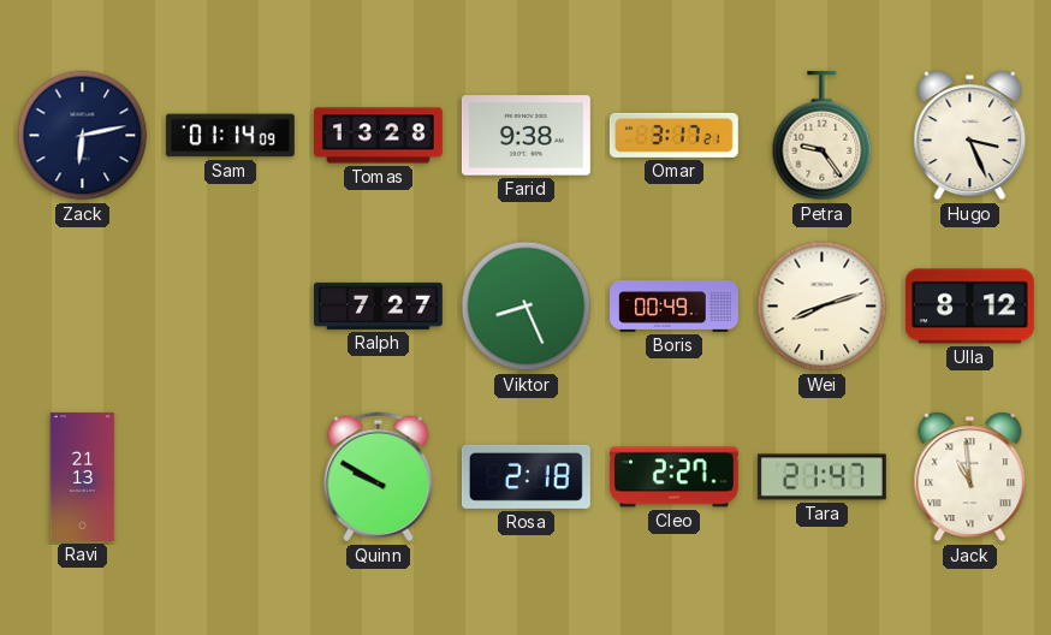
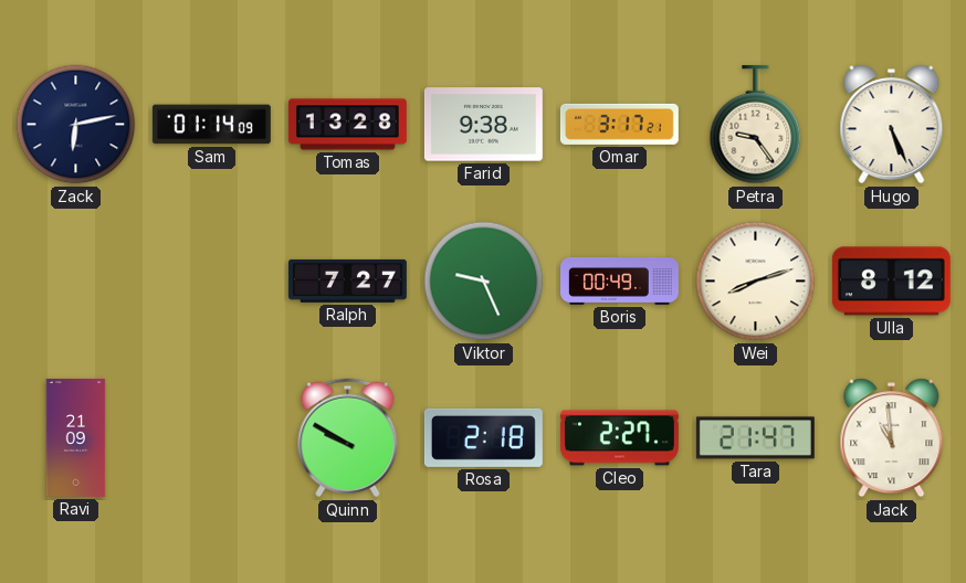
Hugo: 3:26 -> 5:26 (892, 125)
Viktor: 8:26 -> 9:26 (484, 282)
Ravi: 21:13 -> 21:09 (76, 437)
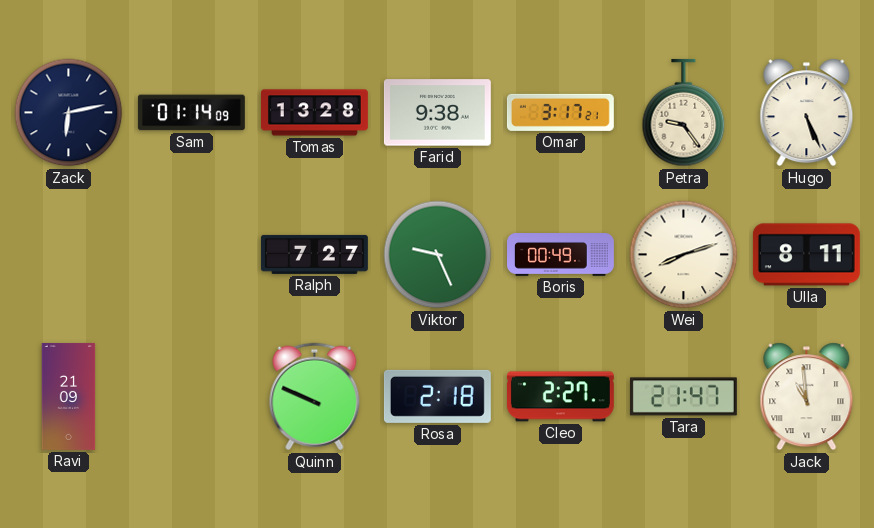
Ulla: 8:12 -> 8:11 (806, 255)
Quinn: 9:50 -> 9:49 (315, 397)
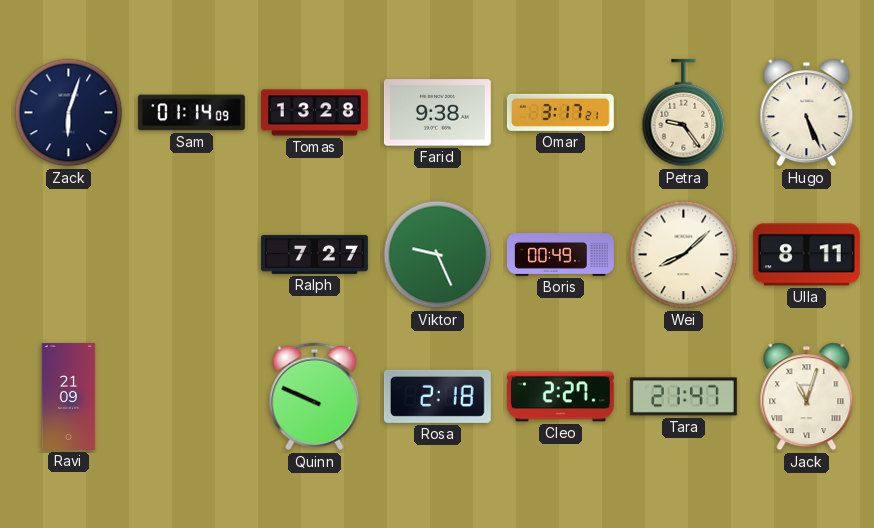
Zack: 6:13 -> 6:03 (69, 113)
Wei: 8:12 -> 8:08 (684, 255)
Jack: 10:59 -> 11:03 (807, 397)
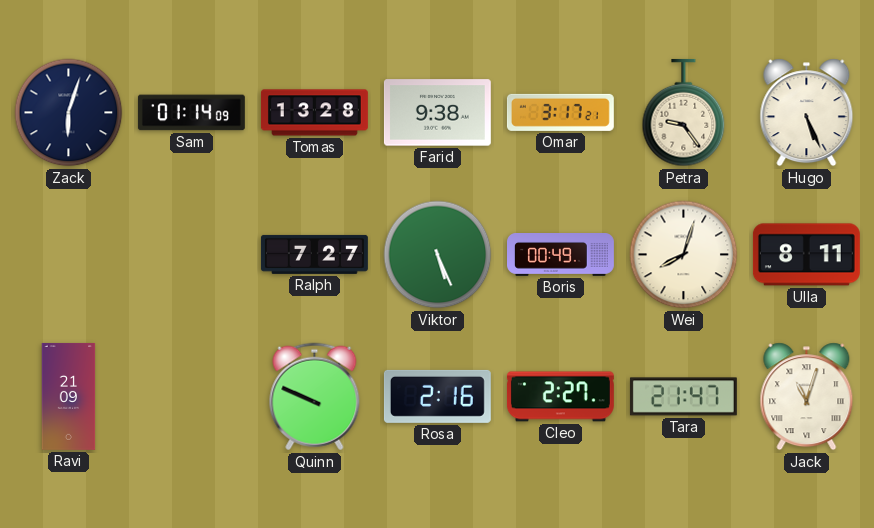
Viktor: 9:26 -> 5:26 (438, 255)
Wei: 8:08 -> 8:03 (684, 255)
Rosa: 2:18 -> 2:16 (437, 396)
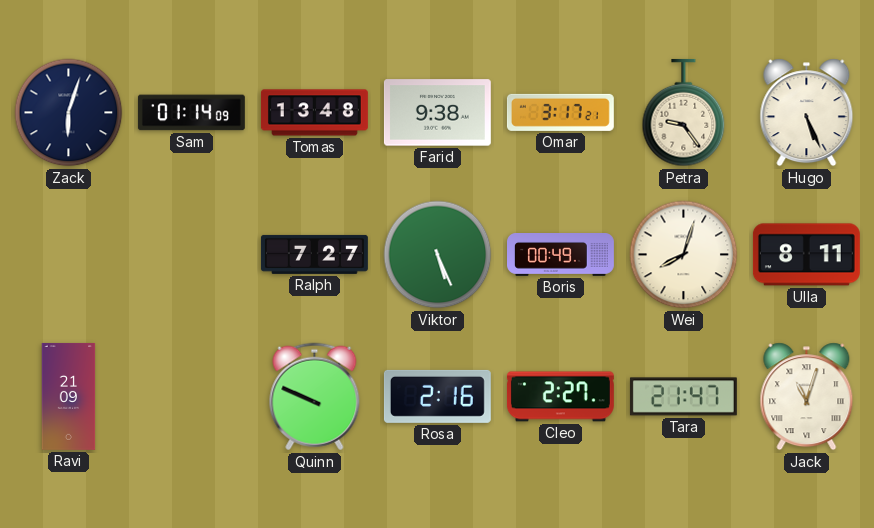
Tomas: 13:28 -> 13:48 (314, 113)
